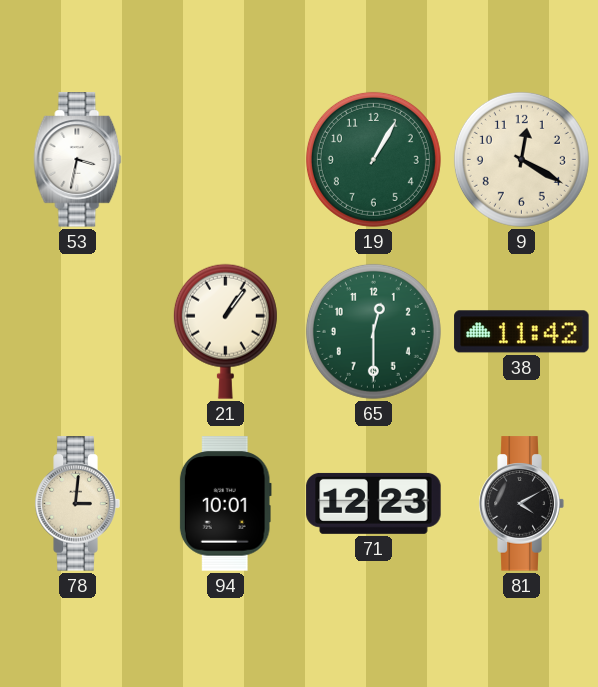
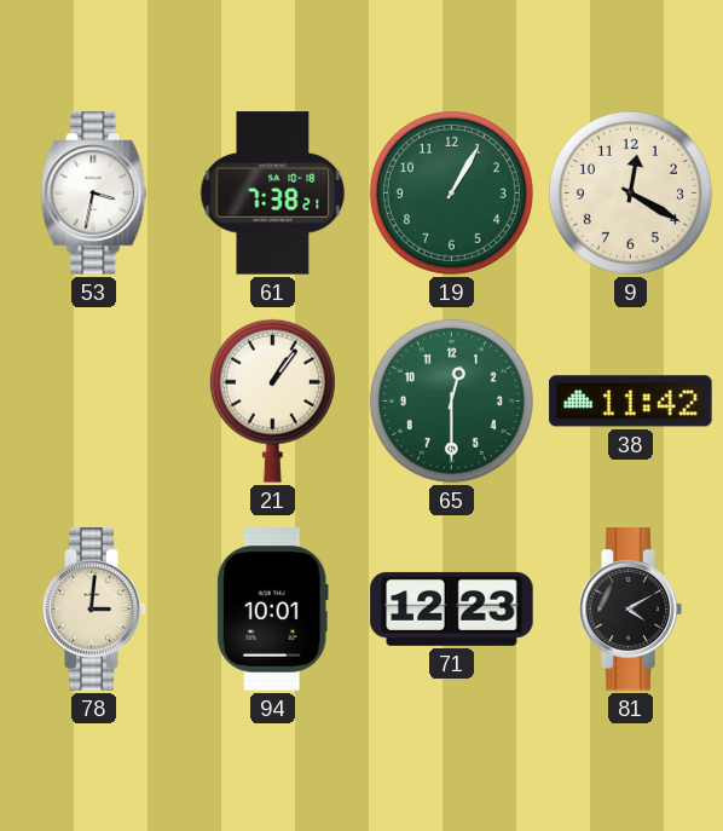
61: none -> 7:38 (273, 194)
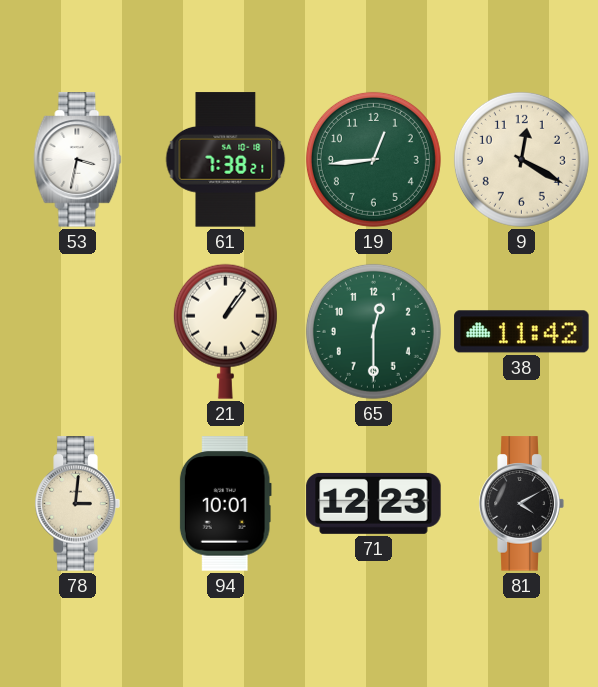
19: 1:05 -> 12:44 (373, 159)
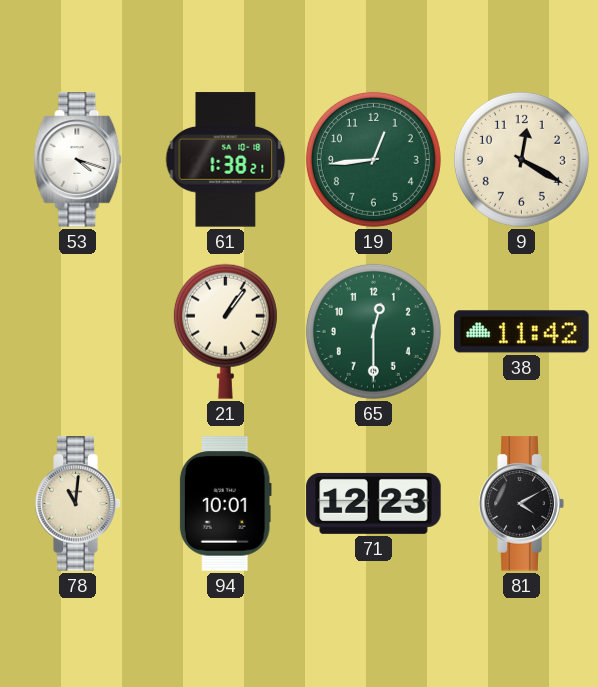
53: 3:32 -> 4:18 (78, 160)
61: 7:38 -> 1:38 (226, 160)
78: 3:01 -> 11:01 (77, 504)
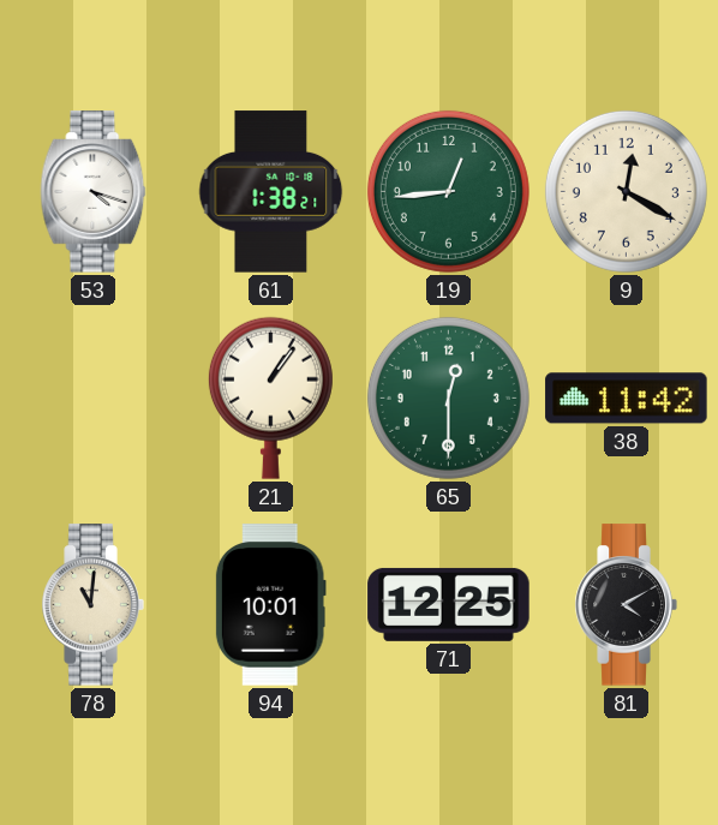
71: 12:23 -> 12:25 (449, 604)
